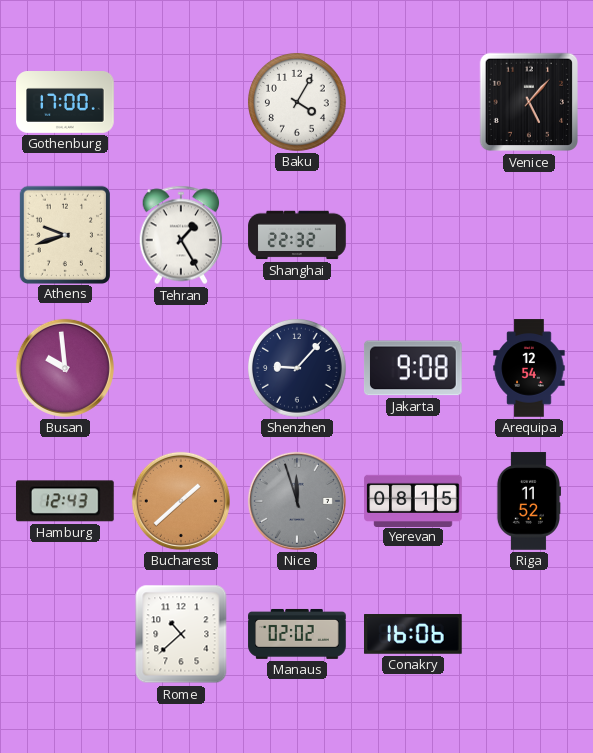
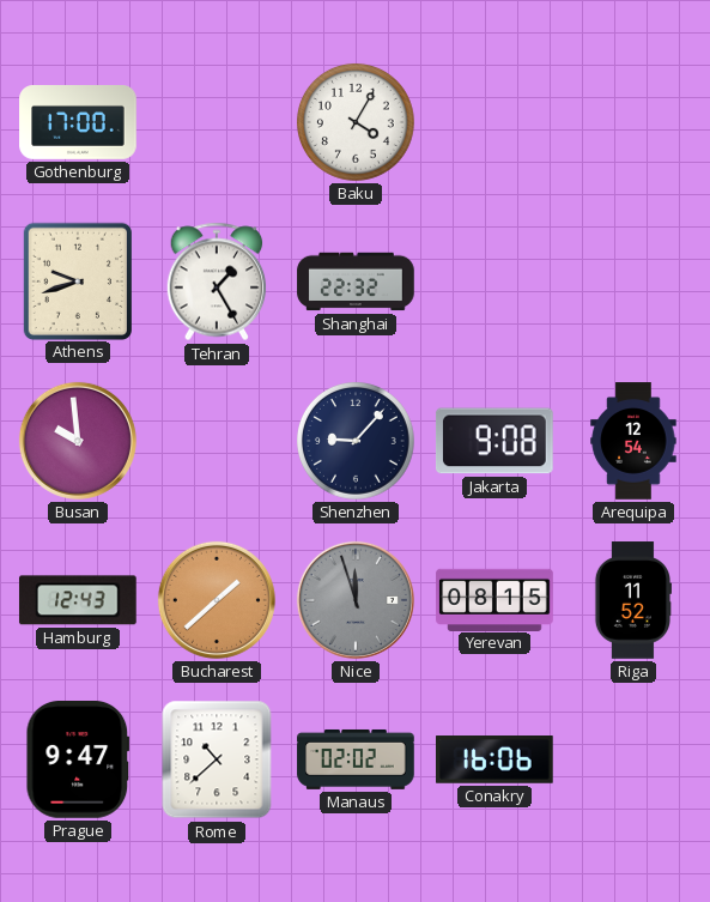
Venice: 5:07 -> none (529, 102)
Prague: none -> 9:47 (78, 761)
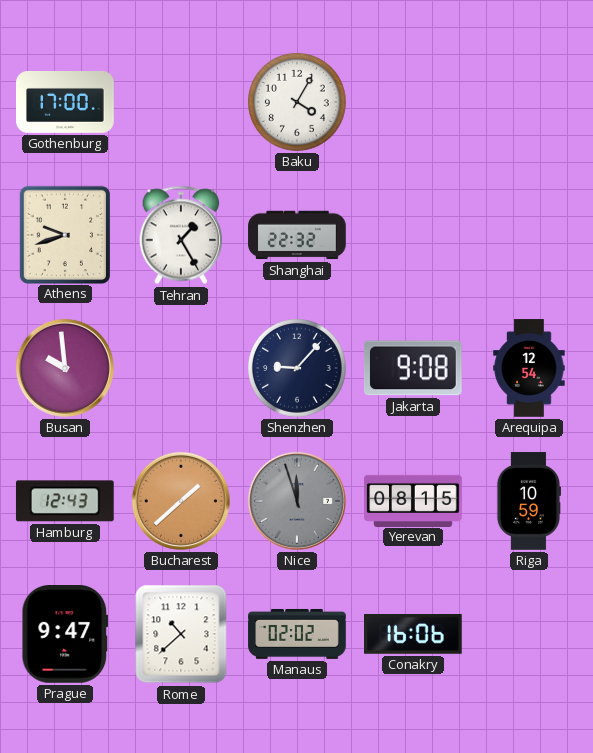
Riga: 11:52 -> 10:59 (528, 501)
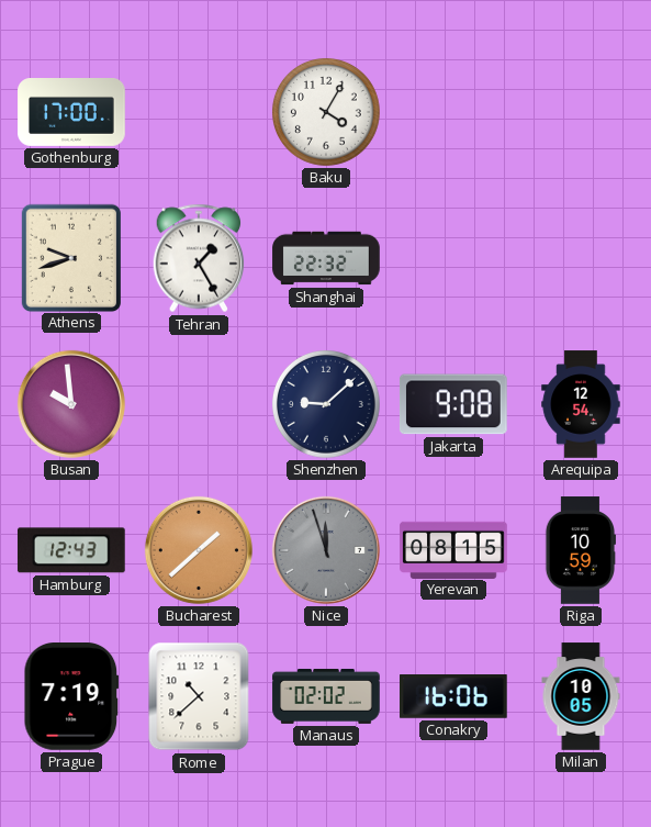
Shenzhen: 9:07 -> 9:08 (326, 404)
Prague: 9:47 -> 7:19 (71, 697)
Milan: none -> 10:05 (581, 696)
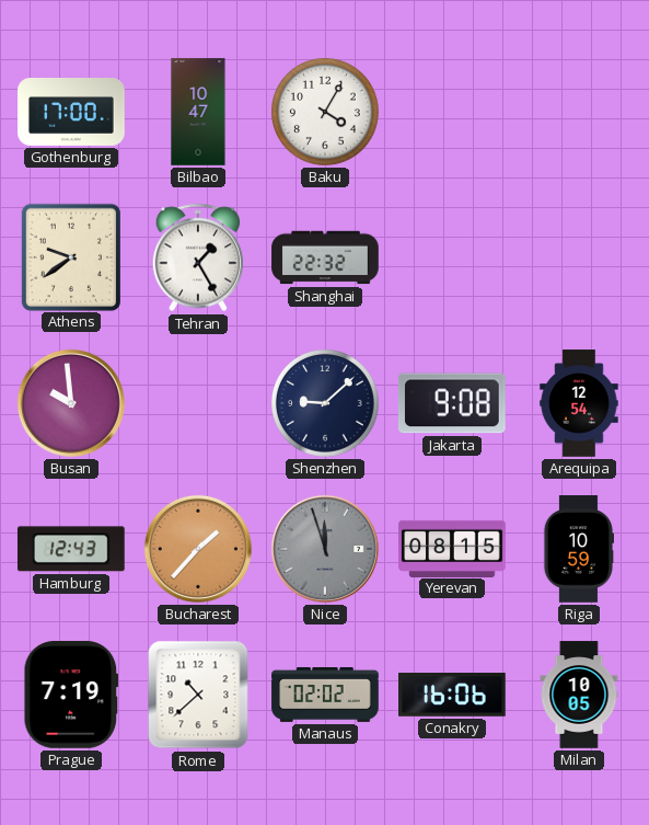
Bilbao: none -> 10:47 (198, 112)
Athens: 9:42 -> 9:39 (70, 256)
Bucharest: 1:38 -> 1:37 (198, 549)
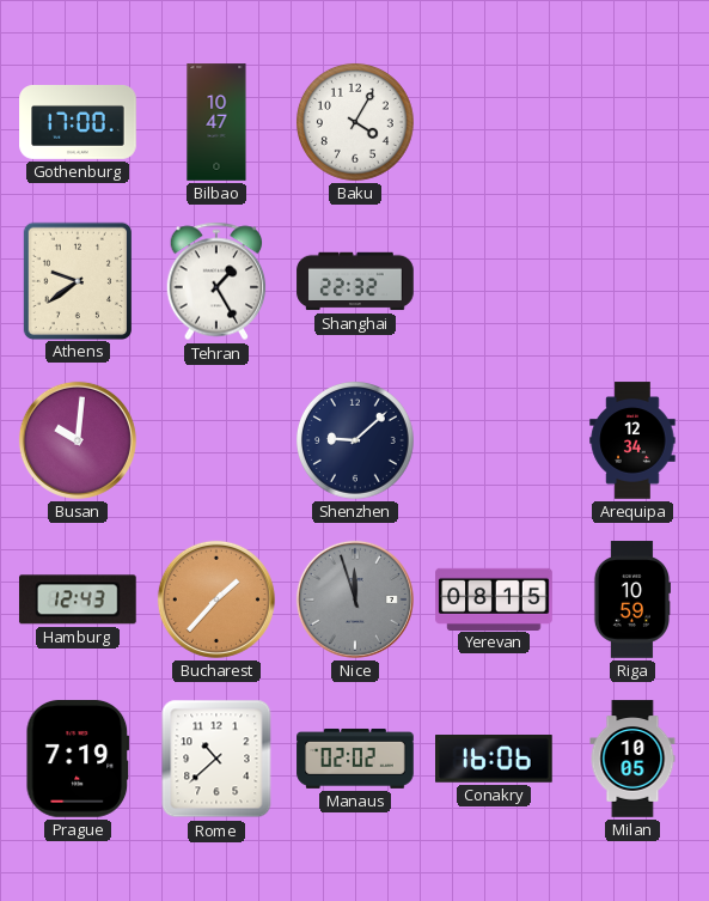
Busan: 9:59 -> 10:01 (78, 440)
Jakarta: 9:08 -> none (452, 403)
Arequipa: 12:54 -> 12:34 (632, 440)
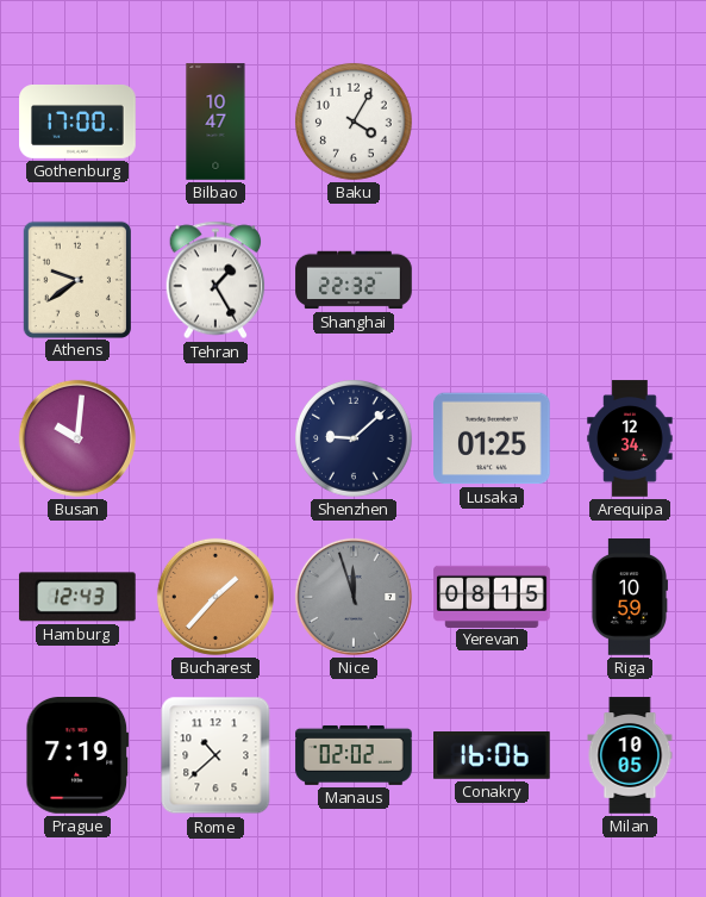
Lusaka: none -> 01:25 (493, 438)
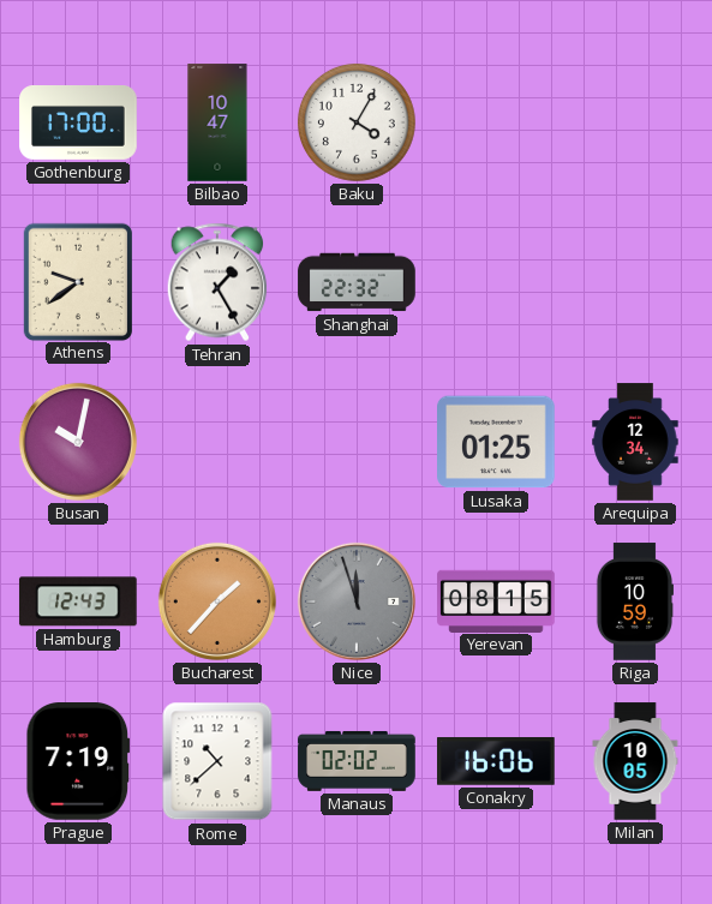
Busan: 10:01 -> 10:02 (78, 442)
Shenzhen: 9:08 -> none (354, 438)
